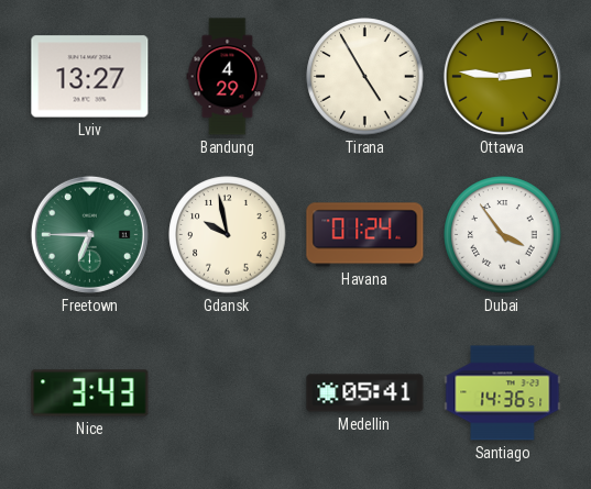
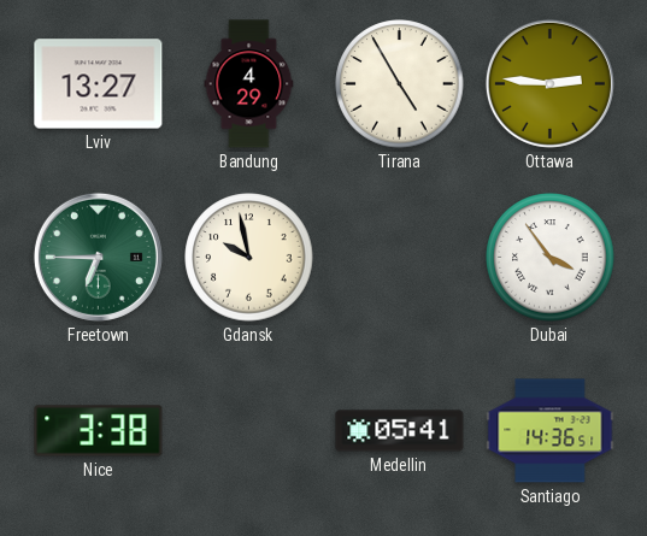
Havana: 01:24 -> none (365, 235)
Nice: 3:43 -> 3:38 (99, 431)
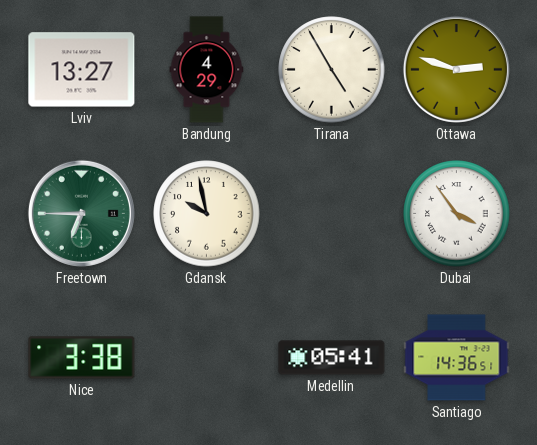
Ottawa: 2:46 -> 2:48 (456, 69)
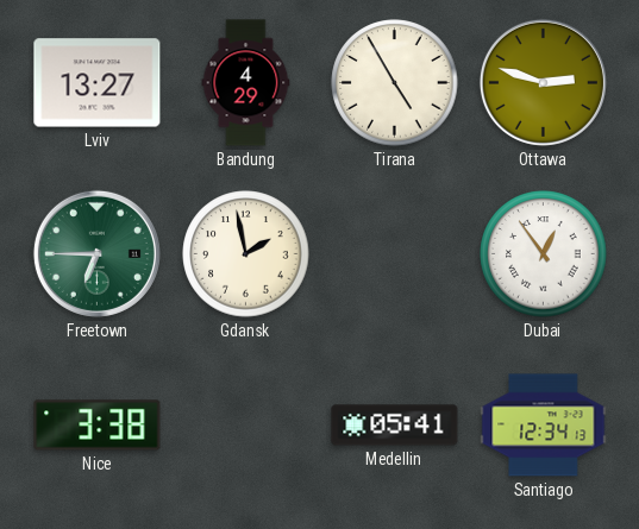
Gdansk: 9:58 -> 1:58 (246, 254)
Dubai: 3:54 -> 12:54 (544, 254)
Santiago: 14:36 -> 12:34 (544, 426)
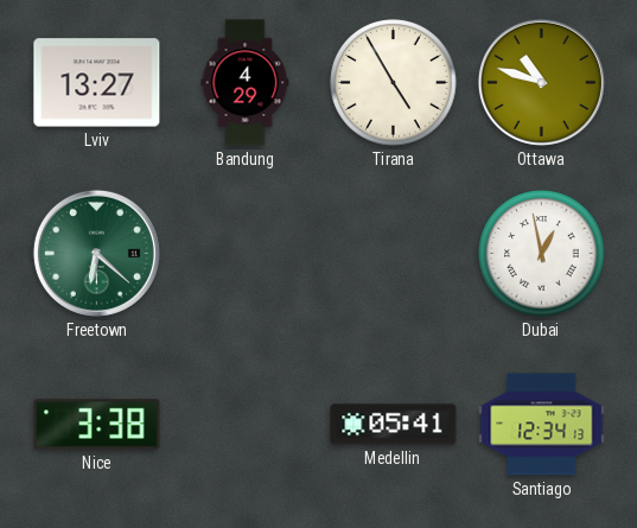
Ottawa: 2:48 -> 10:48 (541, 82)
Freetown: 6:45 -> 6:22 (96, 253)
Gdansk: 1:58 -> none (246, 254)
Dubai: 12:54 -> 12:58 (542, 254)
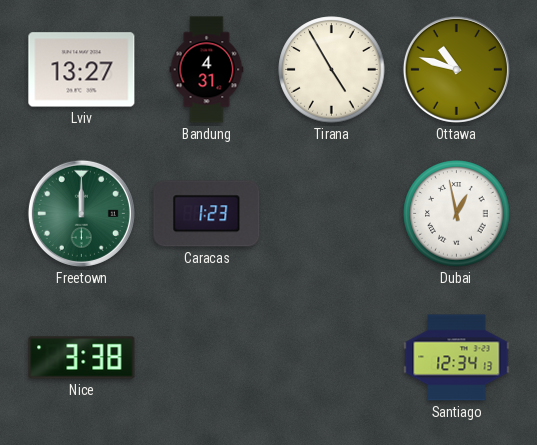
Bandung: 4:29 -> 4:31 (207, 70)
Freetown: 6:22 -> 12:00 (81, 213)
Caracas: none -> 1:23 (207, 214)
Medellin: 05:41 -> none (394, 425)
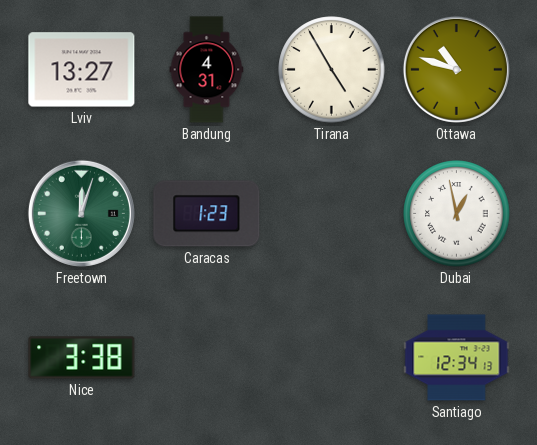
Freetown: 12:00 -> 12:03 (81, 213)
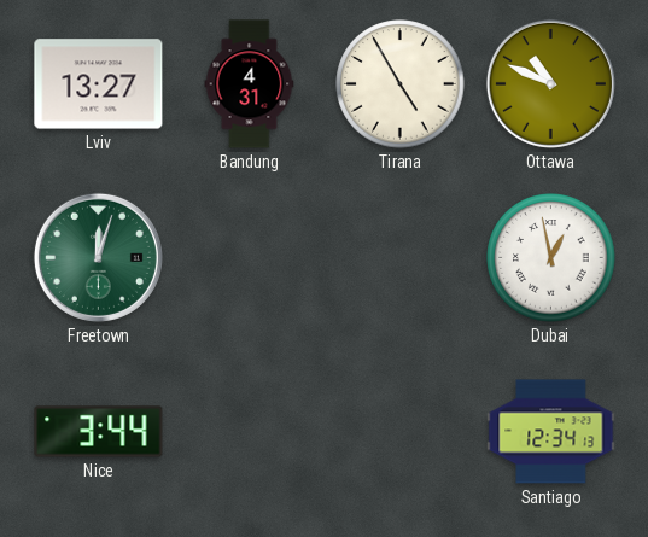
Ottawa: 10:48 -> 10:49 (550, 83)
Caracas: 1:23 -> none (207, 214)
Nice: 3:38 -> 3:44 (99, 432)
